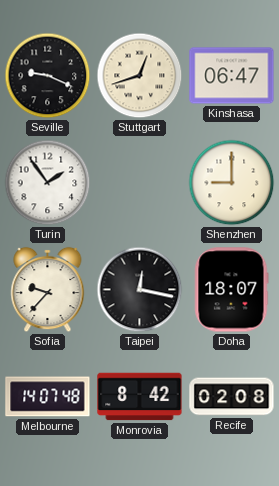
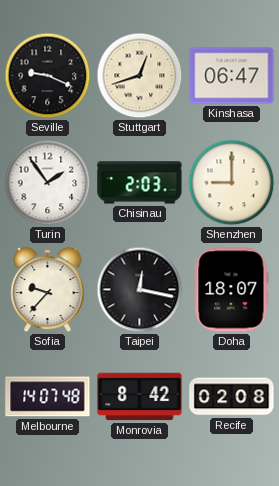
Chisinau: none -> 2:03 (140, 183)
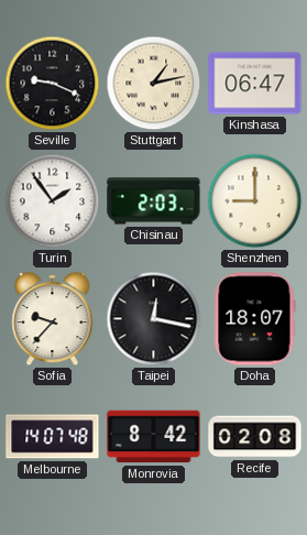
Stuttgart: 12:42 -> 1:13 (154, 84)
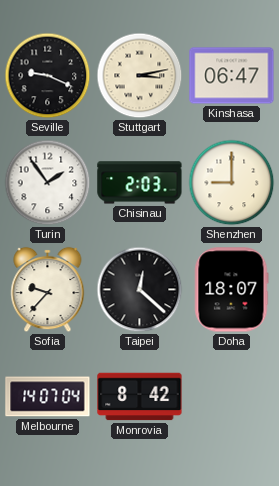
Stuttgart: 1:13 -> 3:13 (140, 76)
Taipei: 12:17 -> 12:22 (140, 290)
Melbourne: 14:07:48 -> 14:07:04 (48, 397)
Recife: 02:08 -> none (255, 437)
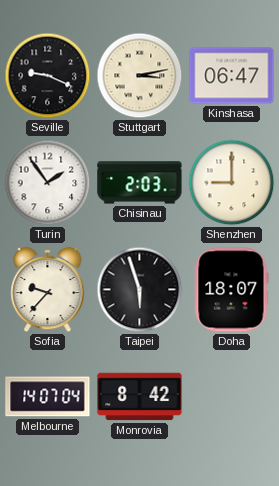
Taipei: 12:22 -> 5:57 (140, 290)
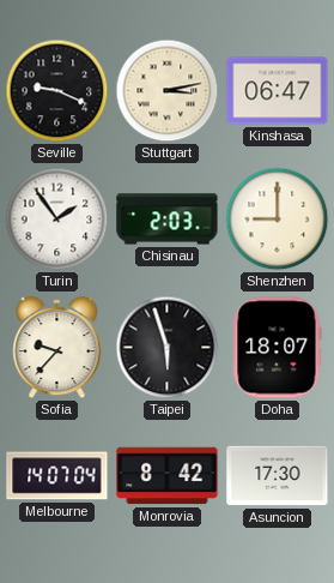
Asuncion: none -> 17:30 (278, 476)
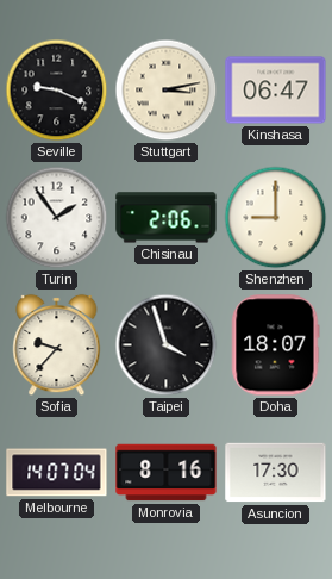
Chisinau: 2:03 -> 2:06 (167, 218)
Taipei: 5:57 -> 3:57 (167, 345)
Monrovia: 8:42 -> 8:16 (167, 473)
